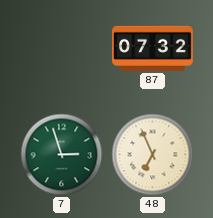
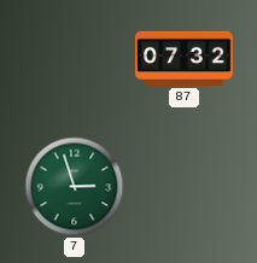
48: 6:56 -> none (153, 155)
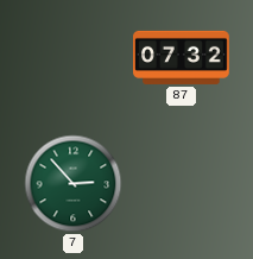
7: 2:57 -> 2:53 (74, 184)
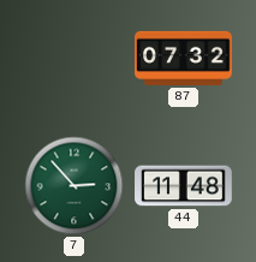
44: none -> 11:48 (184, 186)
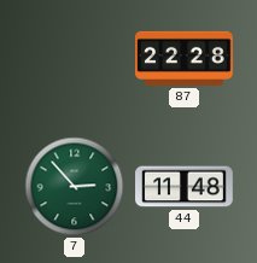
87: 07:32 -> 22:28 (185, 58)
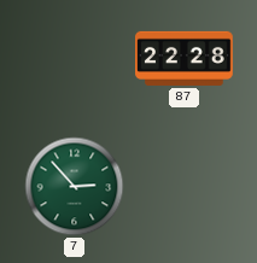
44: 11:48 -> none (185, 187)
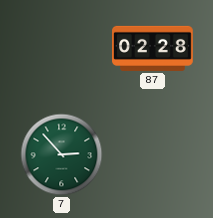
87: 22:28 -> 02:28 (153, 48)
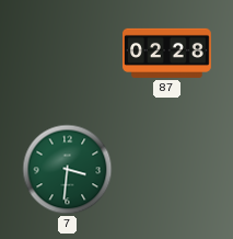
7: 2:53 -> 3:31 (68, 170)
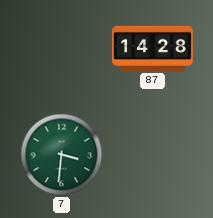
87: 02:28 -> 14:28 (153, 48)
